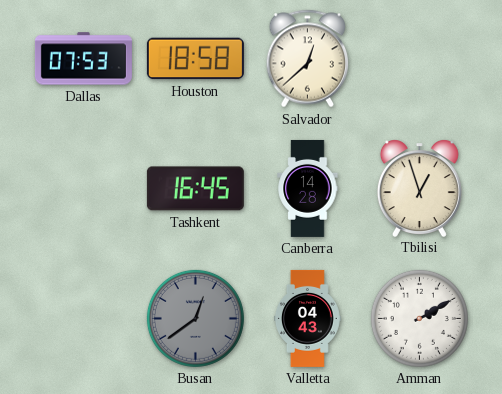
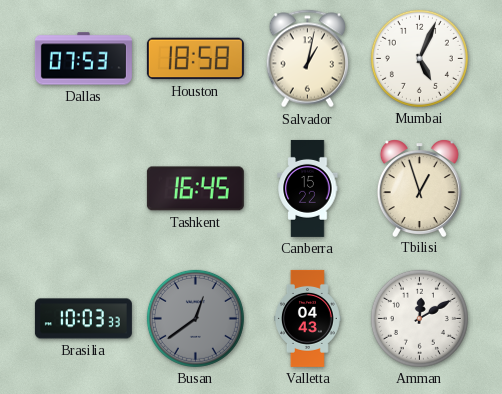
Salvador: 12:38 -> 1:02 (308, 59)
Mumbai: none -> 5:04 (419, 58)
Canberra: 14:28 -> 15:22 (308, 188)
Brasilia: none -> 10:03 (83, 319)
Amman: 2:10 -> 12:10 (419, 318)
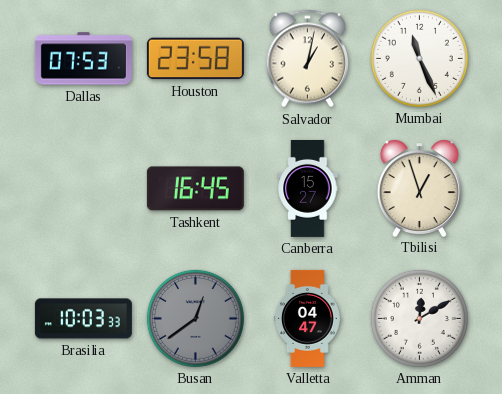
Houston: 18:58 -> 23:58 (195, 59)
Mumbai: 5:04 -> 11:26 (419, 58)
Canberra: 15:22 -> 15:27 (308, 188)
Valletta: 04:43 -> 04:47 (307, 318)
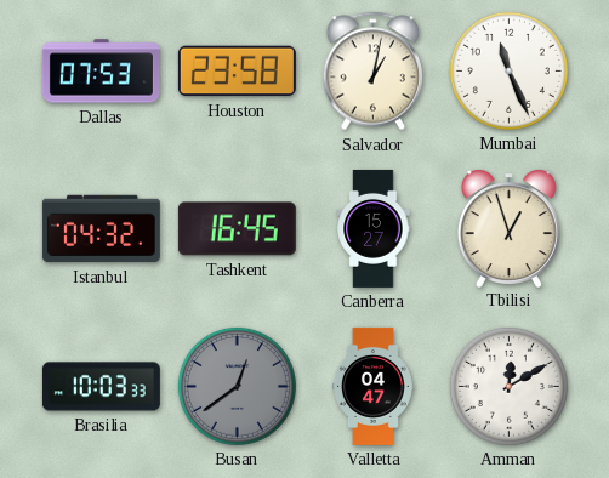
Istanbul: none -> 04:32 (101, 229)
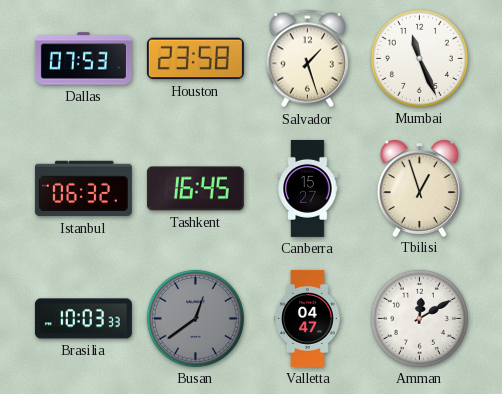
Salvador: 1:02 -> 1:27 (308, 59)
Istanbul: 04:32 -> 06:32 (83, 189)
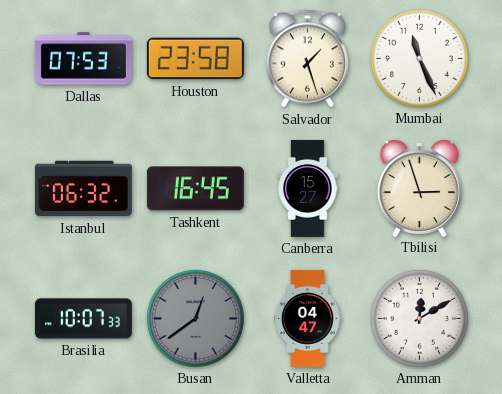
Tbilisi: 12:57 -> 2:57 (419, 188)
Brasilia: 10:03 -> 10:07 (83, 319)
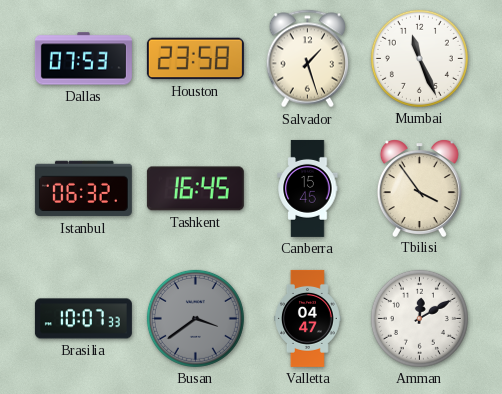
Canberra: 15:27 -> 15:45 (308, 188)
Tbilisi: 2:57 -> 3:54 (419, 188)
Busan: 12:39 -> 3:39 (195, 318)
